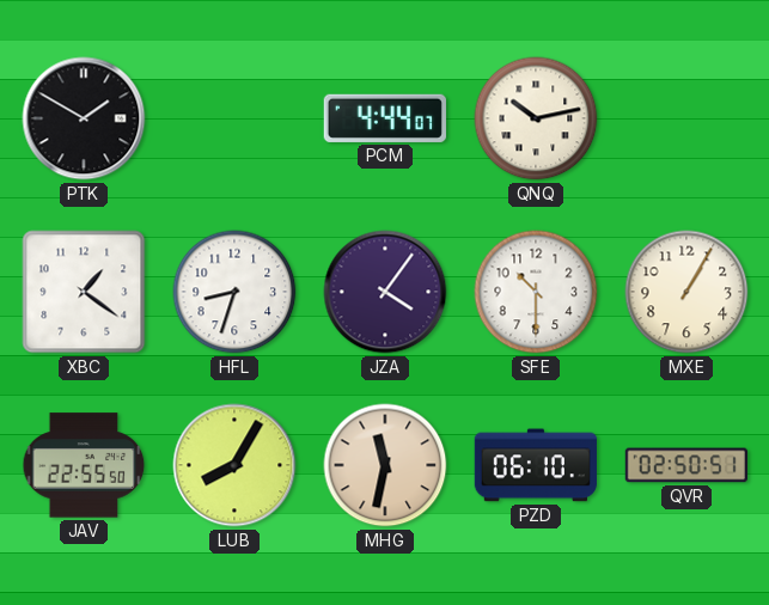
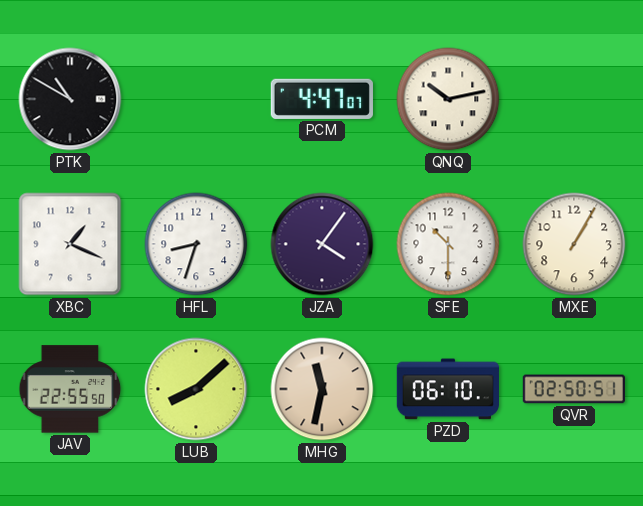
PTK: 1:50 -> 10:50 (70, 99)
PCM: 4:44 -> 4:47 (322, 99)
XBC: 1:21 -> 1:19 (70, 244)
LUB: 8:05 -> 8:08 (196, 389)
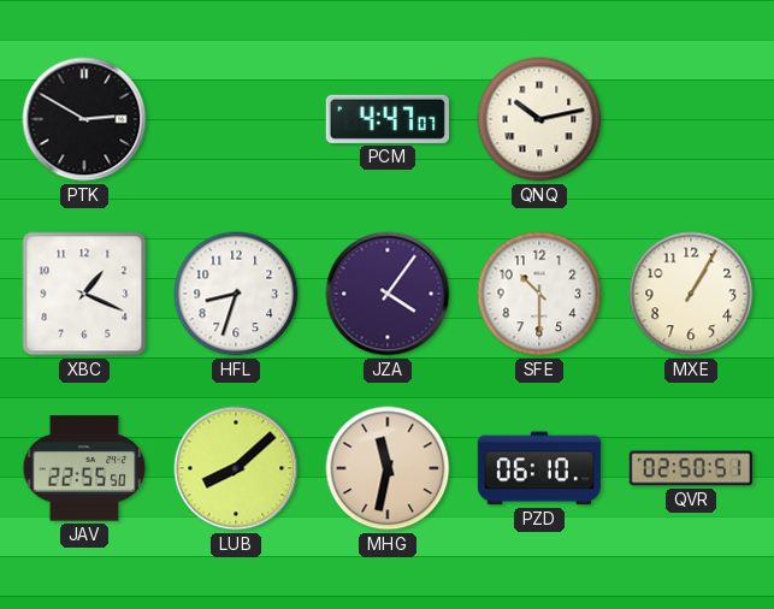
PTK: 10:50 -> 2:50 (84, 119)
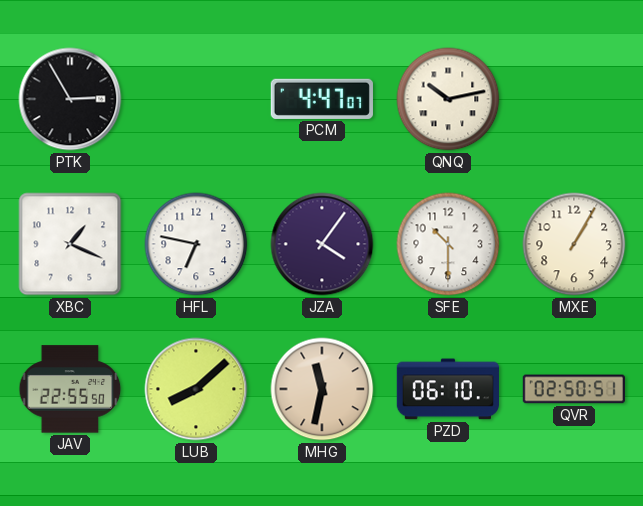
PTK: 2:50 -> 2:55 (70, 99)
HFL: 8:33 -> 6:47 (196, 244)
